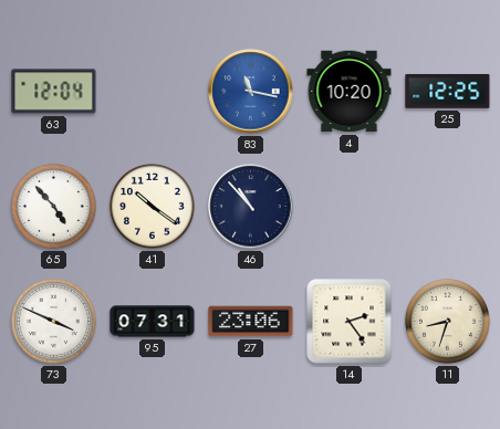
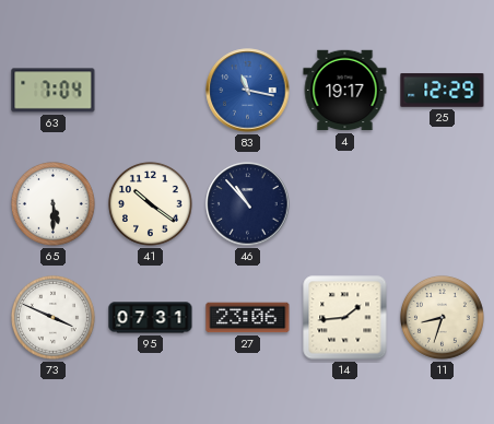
63: 12:04 -> 7:04 (54, 91)
4: 10:20 -> 19:17 (345, 91)
25: 12:25 -> 12:29 (443, 90)
65: 4:53 -> 5:30 (52, 203)
14: 2:24 -> 1:44 (345, 318)
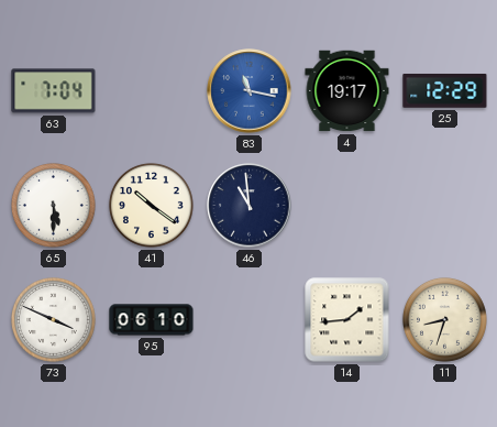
46: 10:53 -> 10:59 (250, 206)
95: 07:31 -> 06:10 (152, 320)
27: 23:06 -> none (248, 318)
